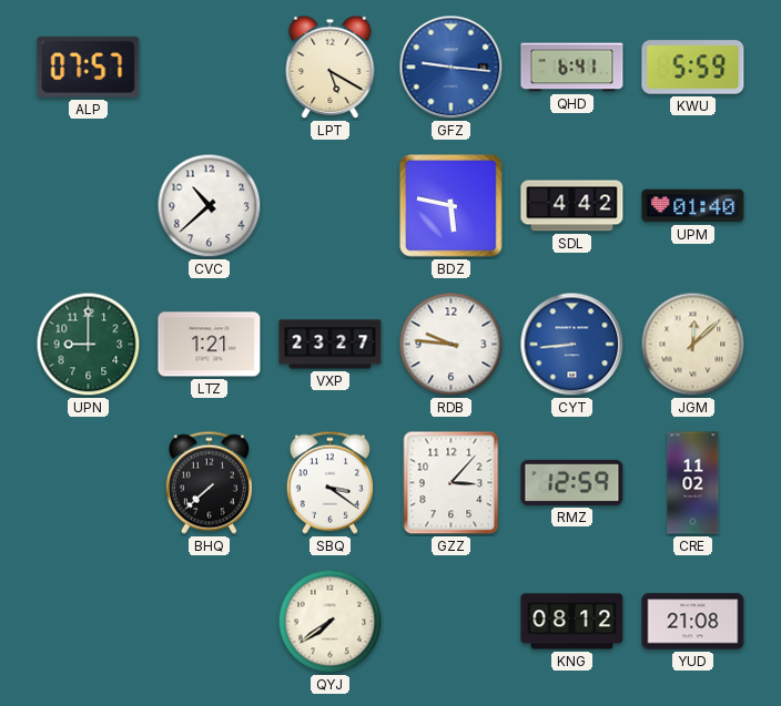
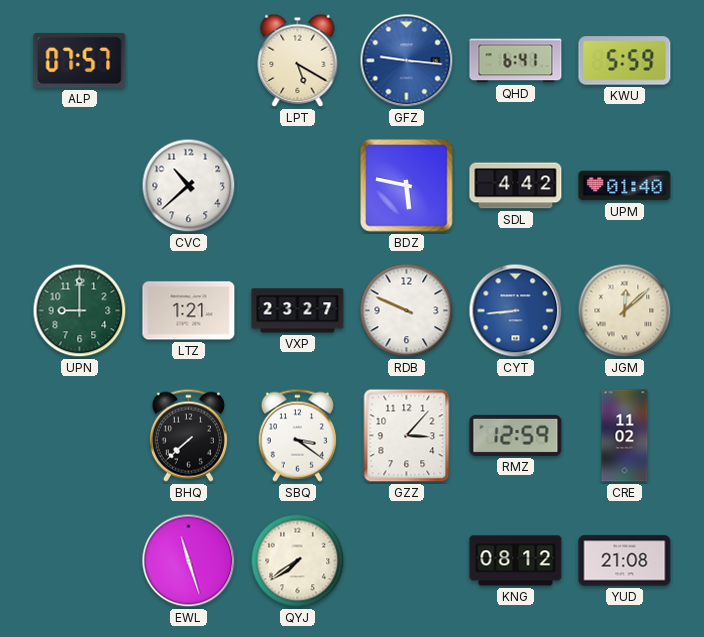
RDB: 9:46 -> 9:49 (407, 311)
EWL: none -> 11:27 (189, 561)
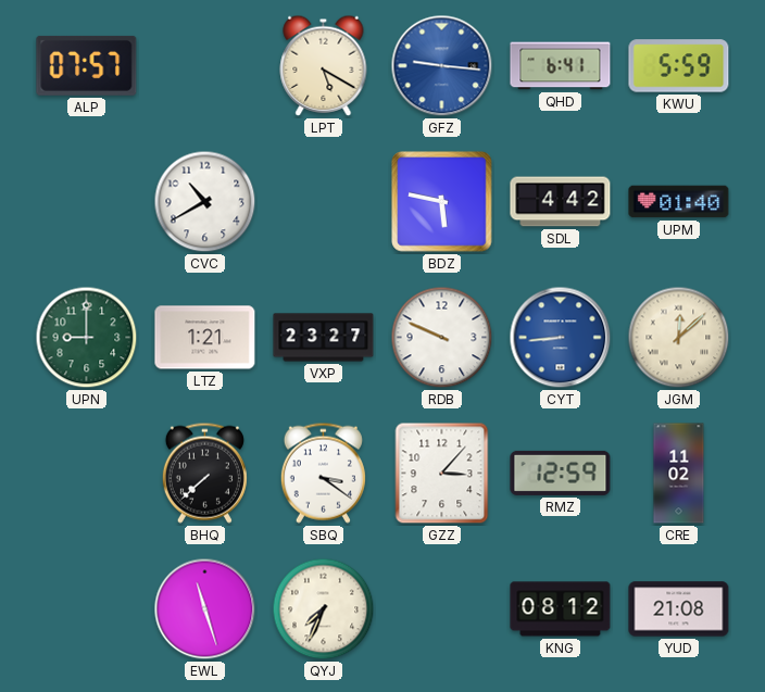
CVC: 10:38 -> 10:40 (205, 202)
QYJ: 7:39 -> 7:34 (324, 609)
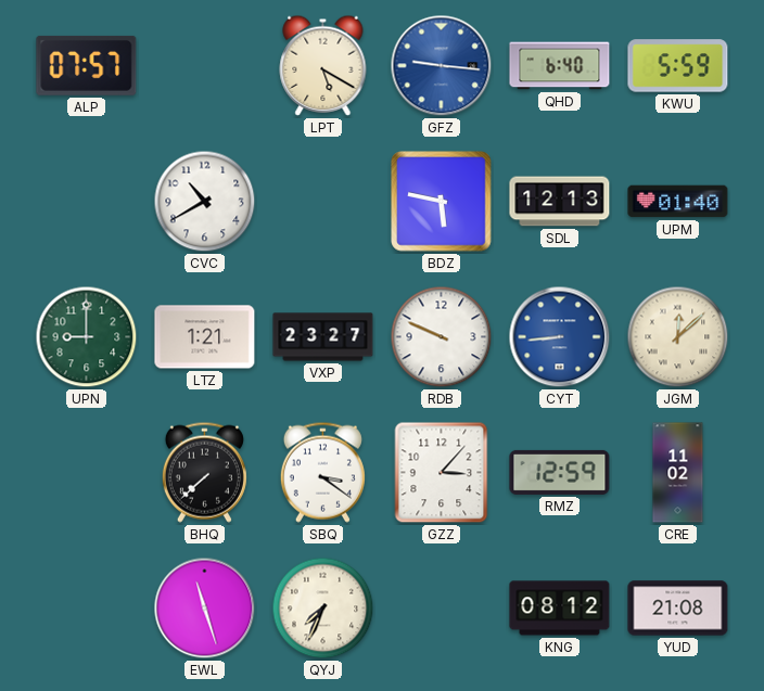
QHD: 6:41 -> 6:40 (560, 66)
SDL: 4:42 -> 12:13 (560, 202)
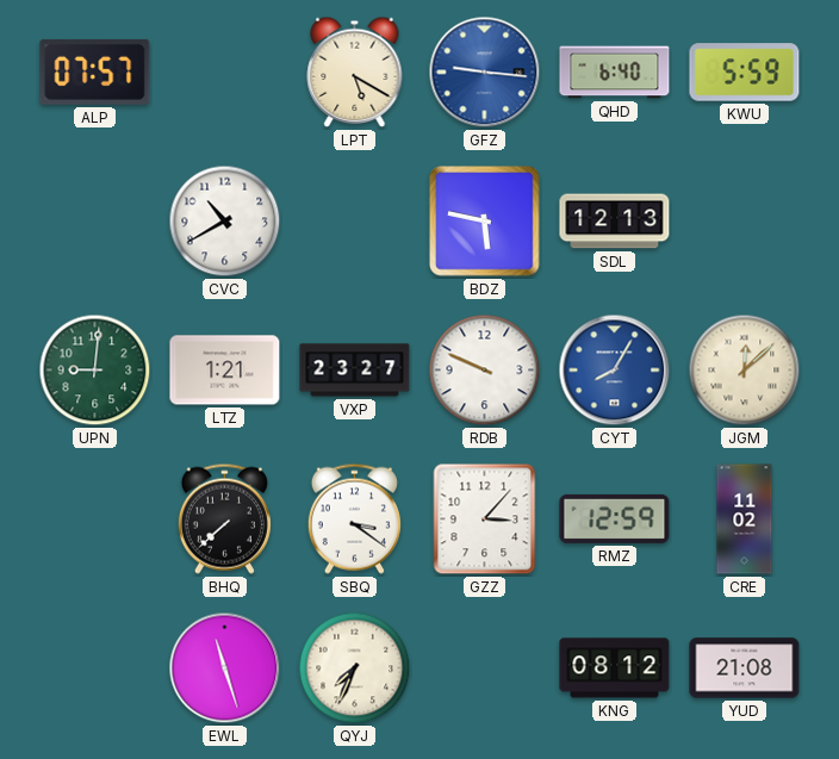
UPM: 01:40 -> none (678, 202)
UPN: 9:00 -> 9:01 (95, 371)
CYT: 8:44 -> 8:05 (615, 371)
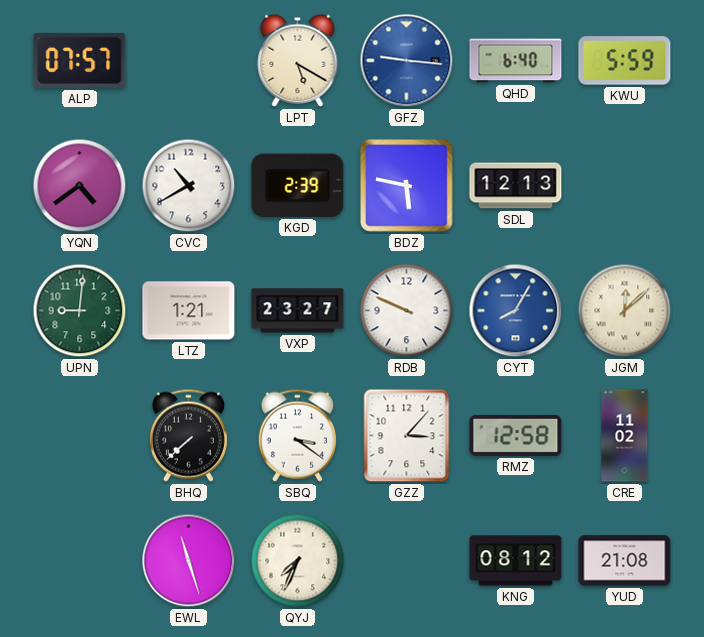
YQN: none -> 4:39 (80, 186)
KGD: none -> 2:39 (298, 185)
RMZ: 12:59 -> 12:58 (516, 435)
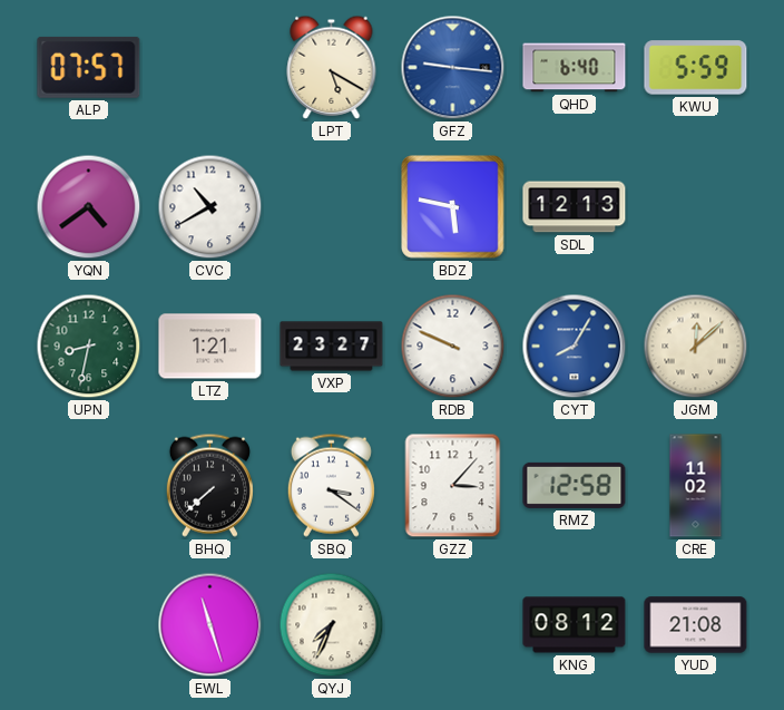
KGD: 2:39 -> none (298, 185)
UPN: 9:01 -> 8:32 (89, 347)
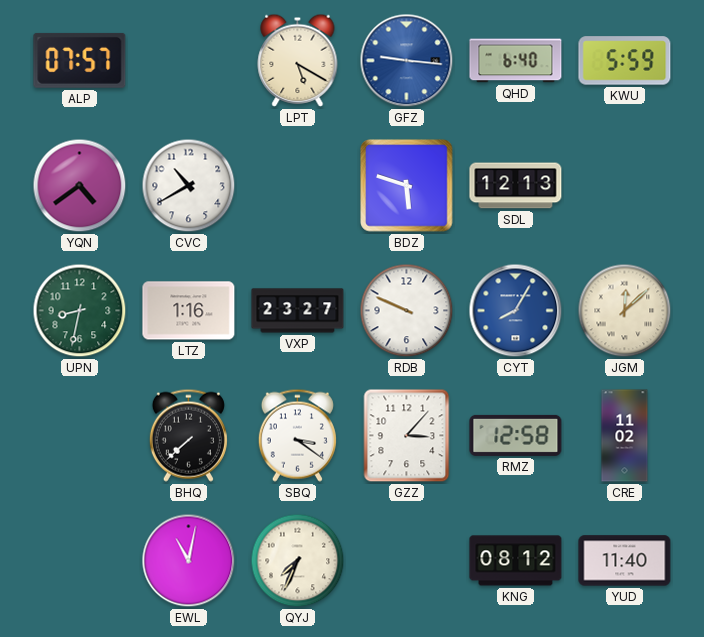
BDZ: 5:47 -> 5:48 (407, 186)
LTZ: 1:21 -> 1:16 (189, 311)
EWL: 11:27 -> 11:02 (189, 561)
YUD: 21:08 -> 11:40 (625, 561)
